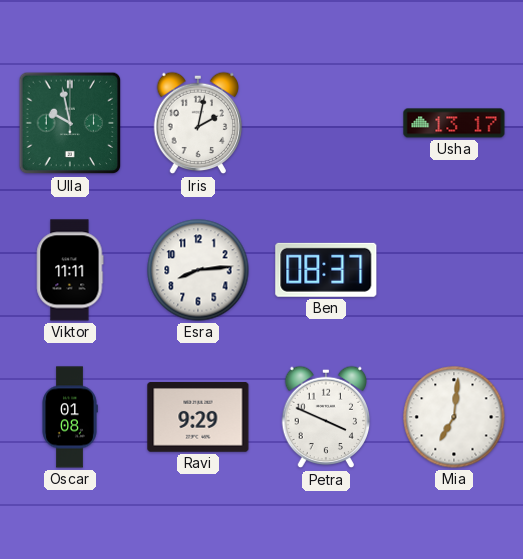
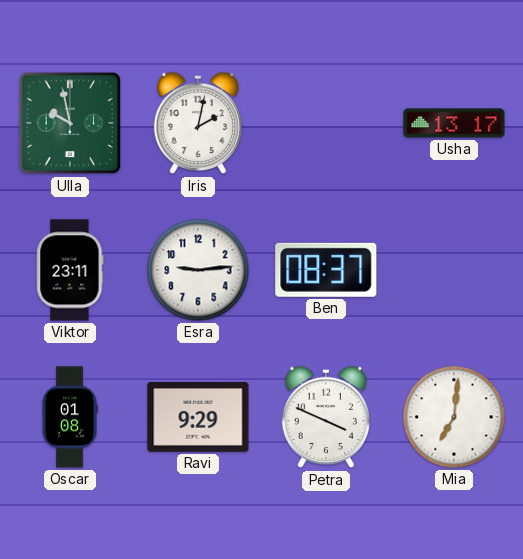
Viktor: 11:11 -> 23:11 (70, 270)
Esra: 8:14 -> 9:14 (198, 270)
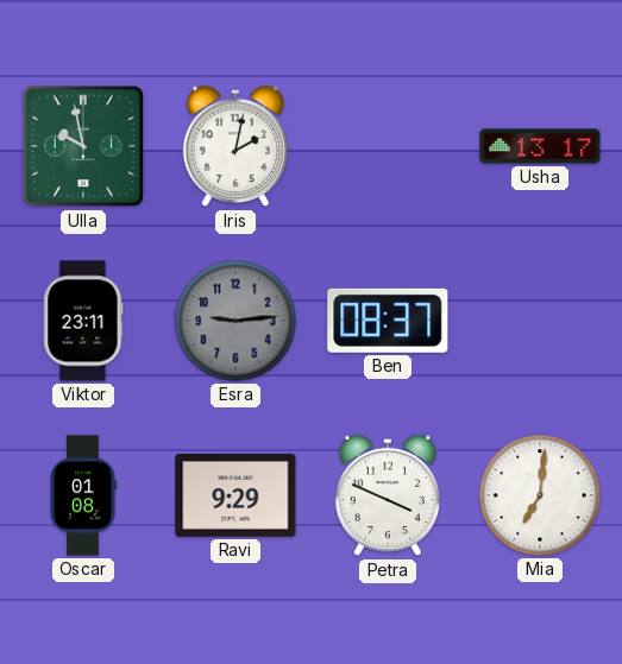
Esra dial: white -> grey (235, 321)
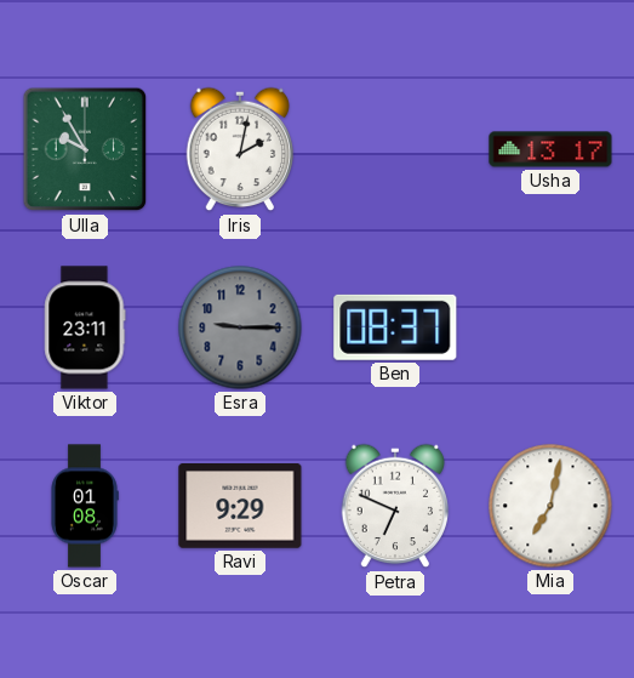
Ulla: 9:58 -> 9:55 (85, 149)
Esra: 9:14 -> 9:15 (240, 327)
Petra: 3:49 -> 6:49 (395, 506)
Mia: 7:01 -> 7:02 (550, 506)
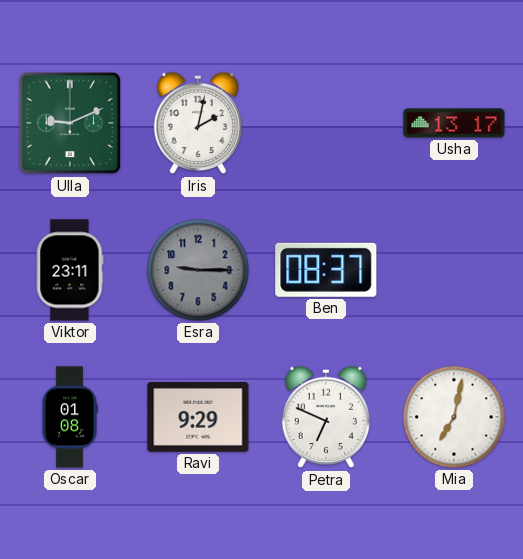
Ulla: 9:55 -> 9:11 (70, 123)
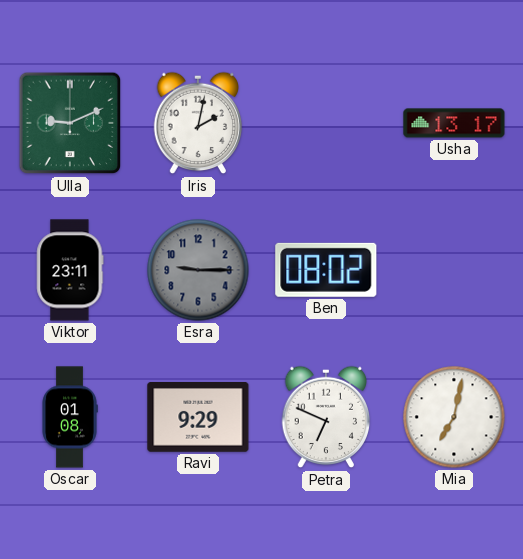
Ben: 08:37 -> 08:02 (326, 270)
